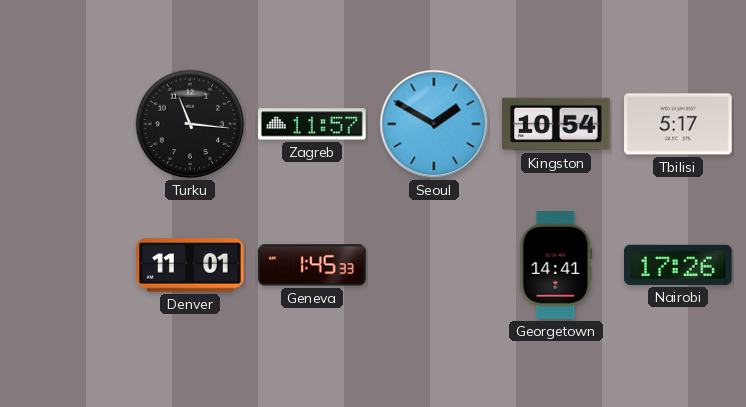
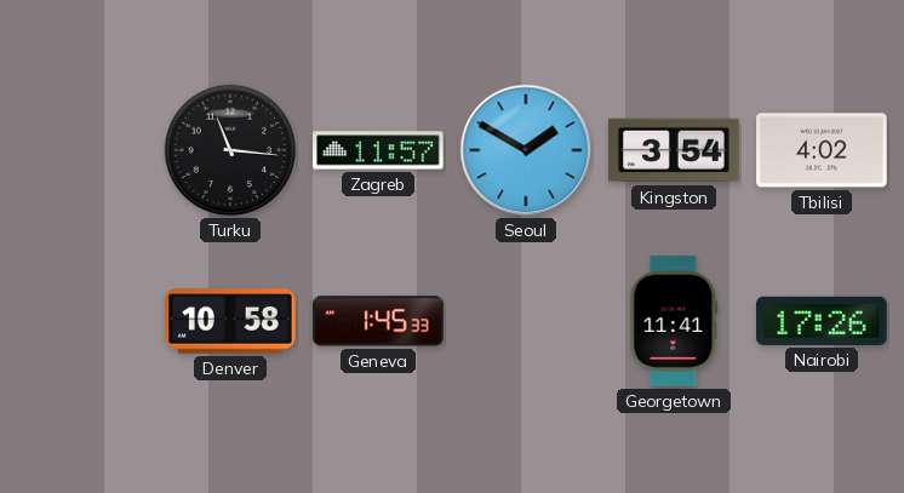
Kingston: 10:54 -> 3:54 (674, 150)
Tbilisi: 5:17 -> 4:02 (822, 150)
Denver: 11:01 -> 10:58 (230, 321)
Georgetown: 14:41 -> 11:41 (674, 321)
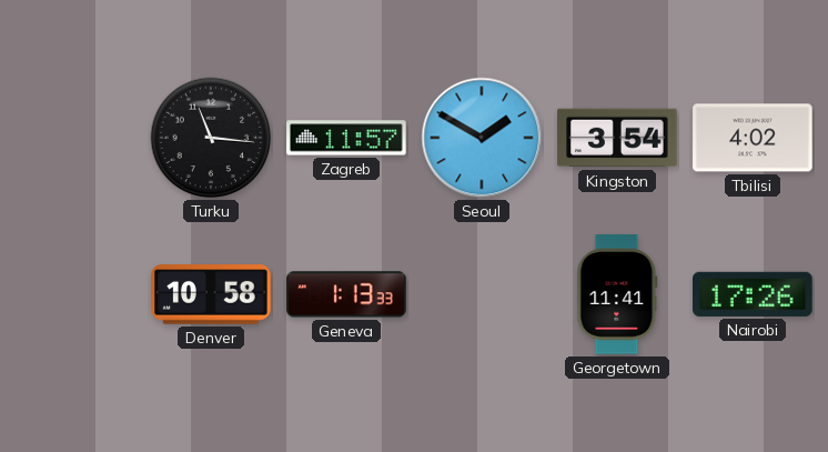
Geneva: 1:45 -> 1:13 (346, 294)
